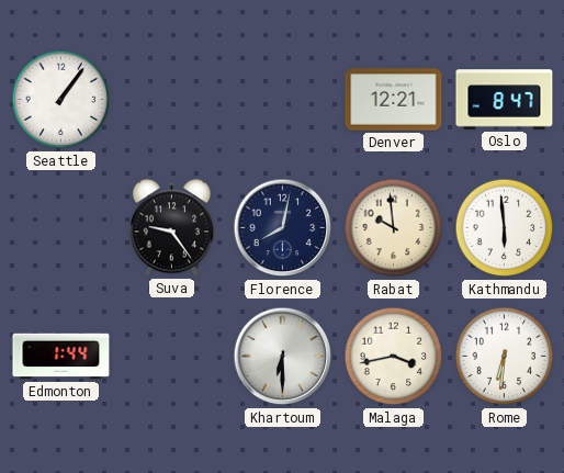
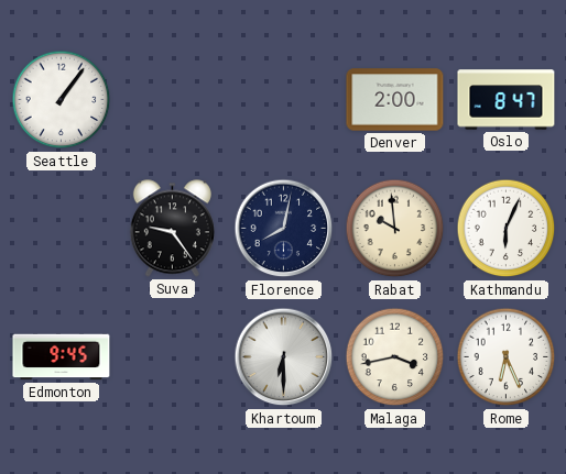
Denver: 12:21 -> 2:00 (395, 100)
Kathmandu: 5:59 -> 6:04 (507, 229)
Edmonton: 1:44 -> 9:45 (62, 357)
Rome: 6:31 -> 6:26 (507, 357)
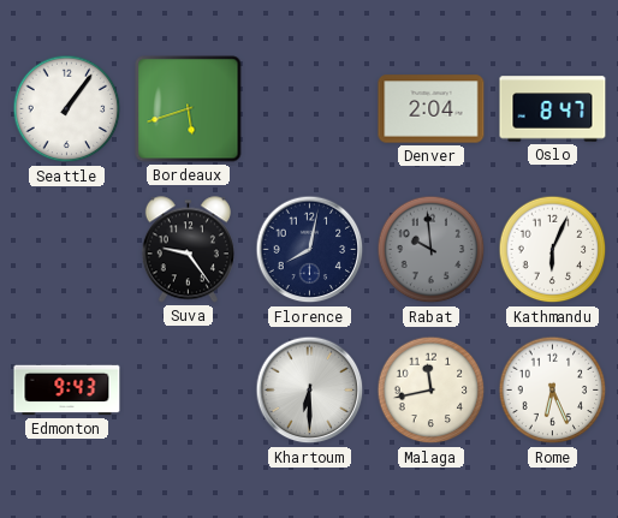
Bordeaux: none -> 5:42 (189, 109)
Denver: 2:00 -> 2:04 (432, 109)
Rabat dial: cream -> grey (432, 250)
Edmonton: 9:45 -> 9:43 (67, 391)
Malaga: 3:43 -> 11:43 (432, 391)
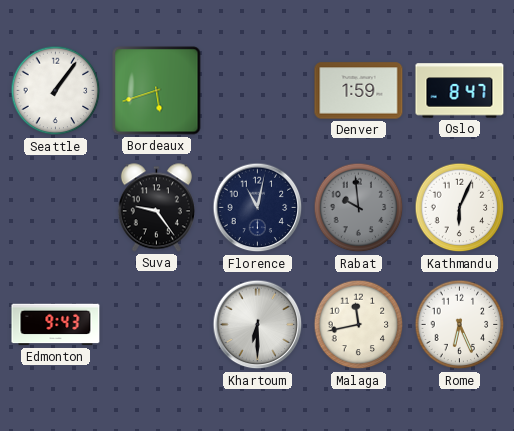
Denver: 2:04 -> 1:59 (359, 91)
Florence: 8:02 -> 11:02 (258, 208)
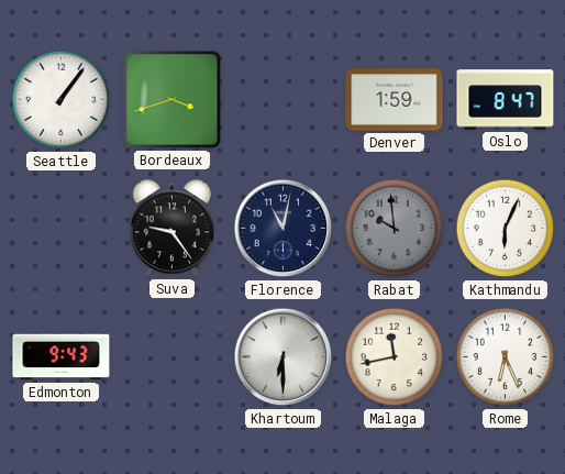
Bordeaux: 5:42 -> 3:42 (173, 100)
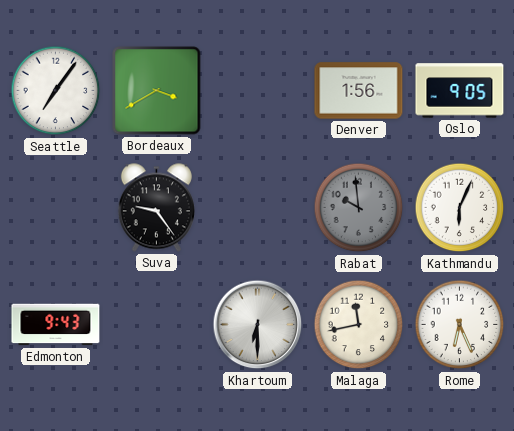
Seattle: 1:06 -> 7:06 (56, 91)
Bordeaux: 3:42 -> 3:40 (157, 91)
Denver: 1:59 -> 1:56 (359, 91)
Oslo: 8:47 -> 9:05 (460, 91)
Florence: 11:02 -> none (284, 229)
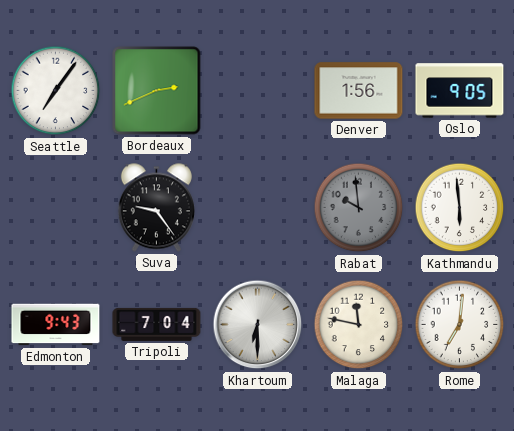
Bordeaux: 3:40 -> 2:41 (157, 91)
Kathmandu: 6:04 -> 5:59 (460, 208)
Tripoli: none -> 7:04 (157, 324)
Malaga: 11:43 -> 11:47 (359, 325)
Rome: 6:26 -> 7:01 (460, 325)
